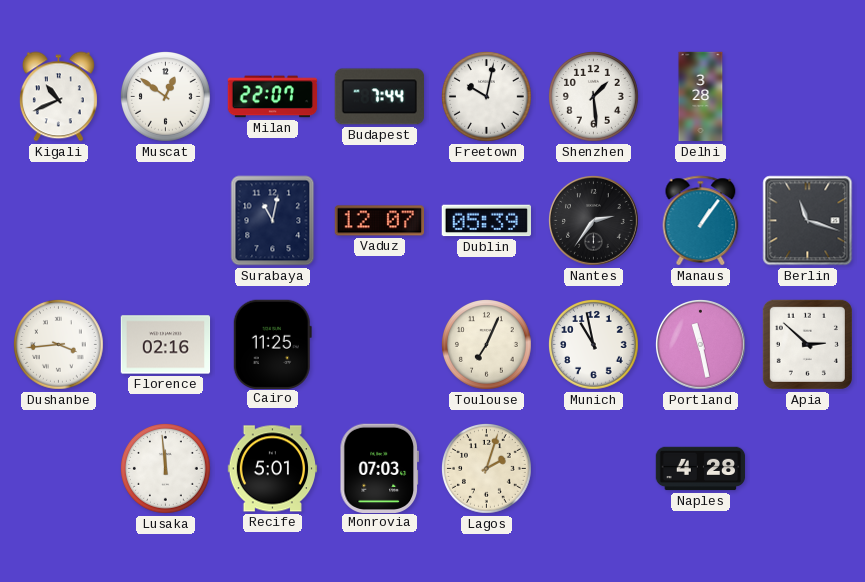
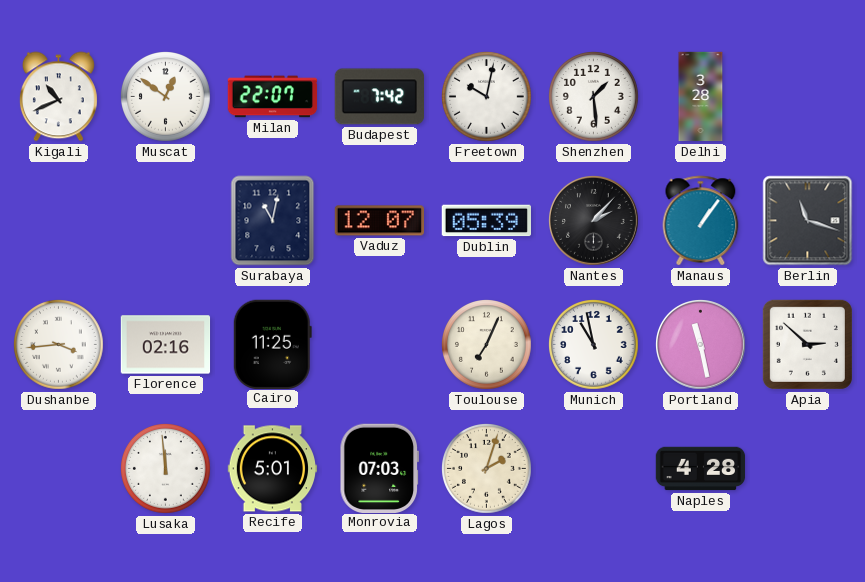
Budapest: 7:44 -> 7:42 (379, 97)
Nantes: 2:36 -> 2:07 (594, 221)
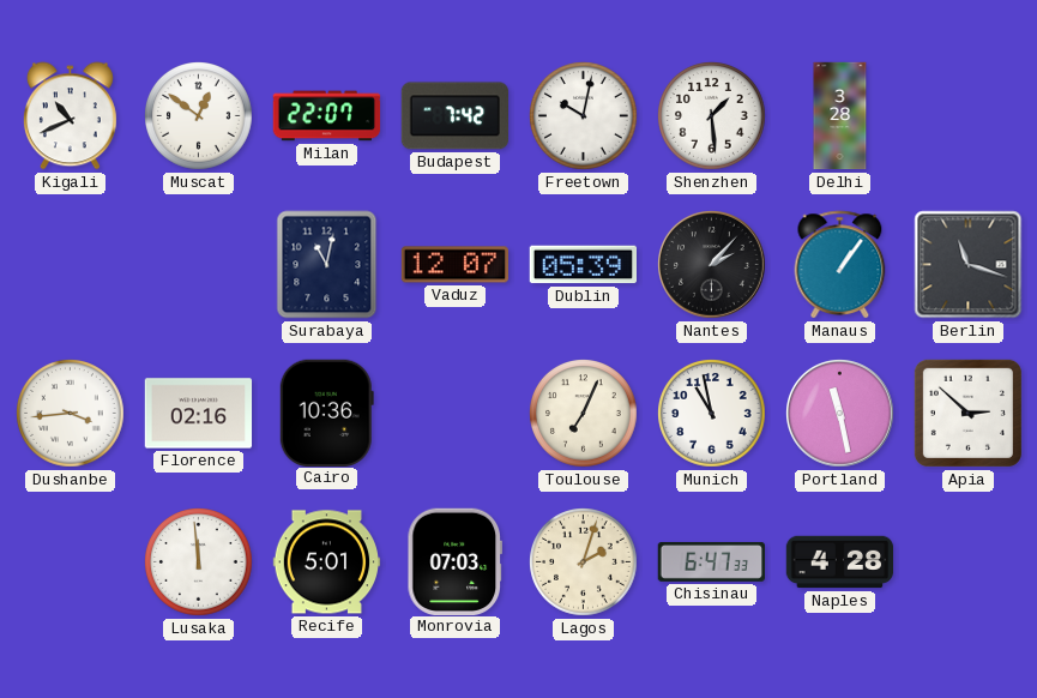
Cairo: 11:25 -> 10:36 (326, 413)
Chisinau: none -> 6:47 (711, 562)
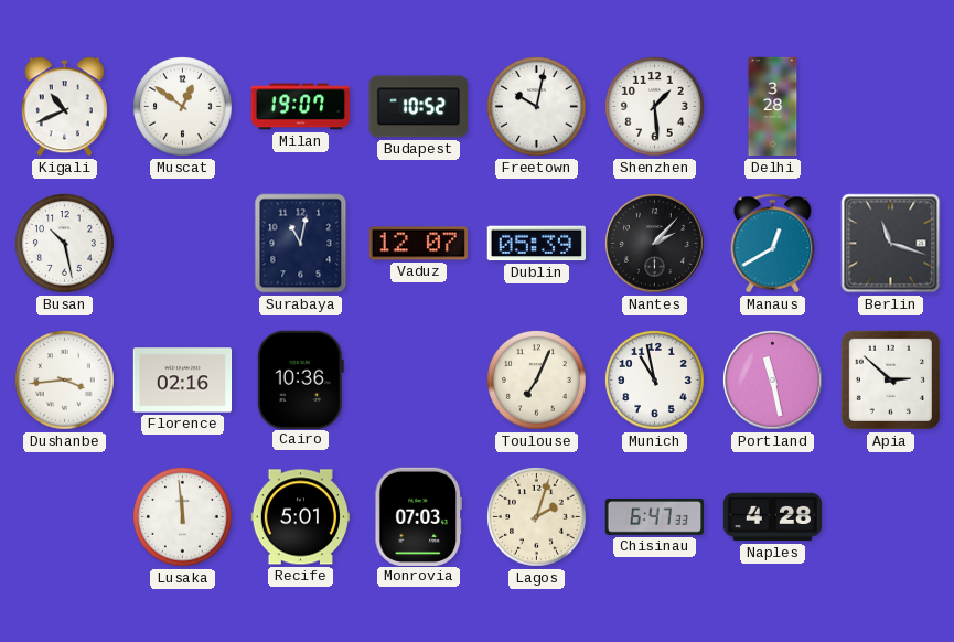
Milan: 22:07 -> 19:07 (301, 107)
Budapest: 7:42 -> 10:52 (418, 107)
Busan: none -> 10:28 (65, 244)
Manaus: 1:06 -> 12:40 (773, 244)
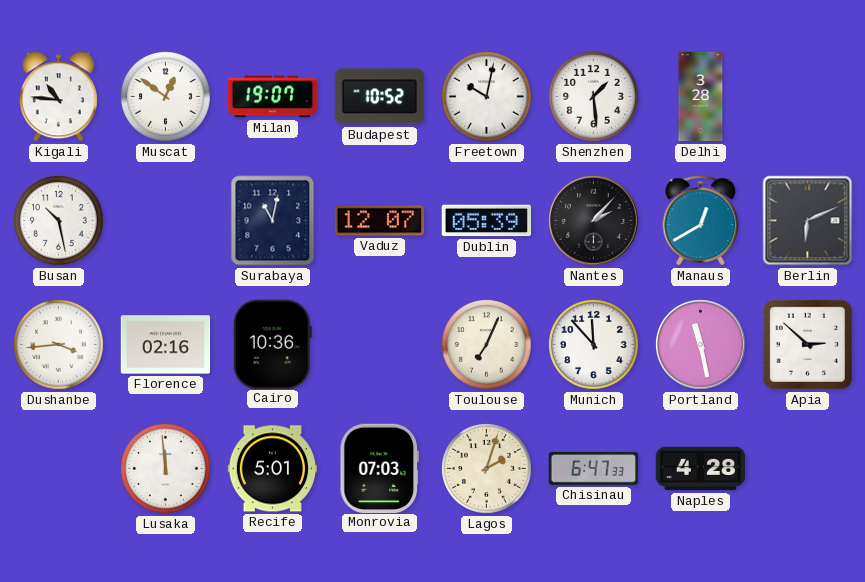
Kigali: 10:41 -> 10:46 (58, 97)
Berlin: 11:18 -> 6:11 (808, 221)
Munich: 10:58 -> 11:53 (594, 345)
